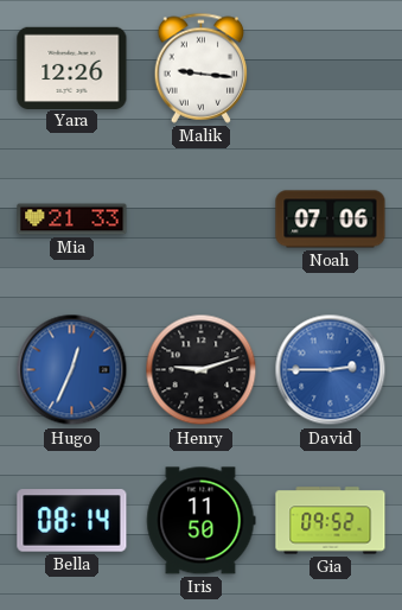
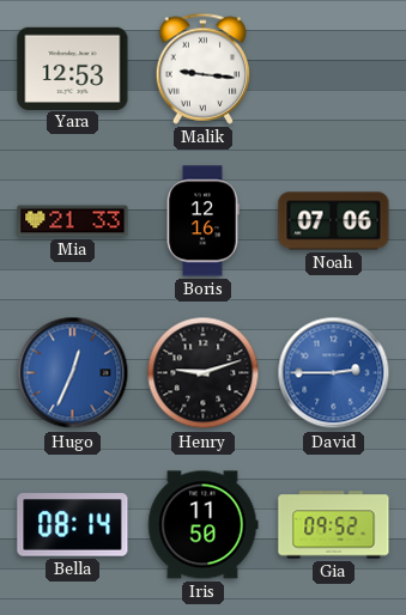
Yara: 12:26 -> 12:53 (73, 68)
Boris: none -> 12:16 (202, 221)
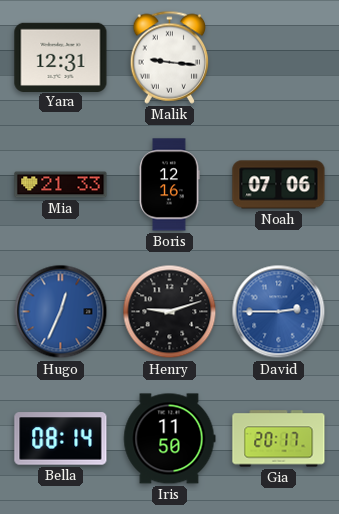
Yara: 12:53 -> 12:31 (61, 57)
Gia: 09:52 -> 20:17 (279, 439)
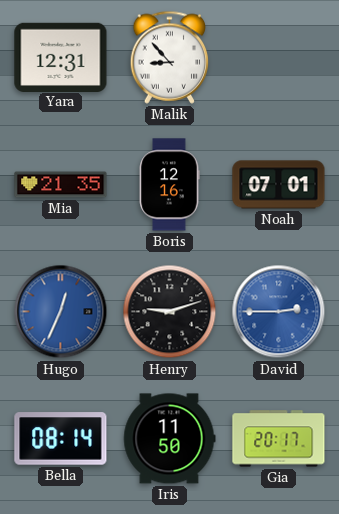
Malik: 9:16 -> 8:53 (170, 57)
Mia: 21:33 -> 21:35 (61, 185)
Noah: 07:06 -> 07:01 (279, 185)
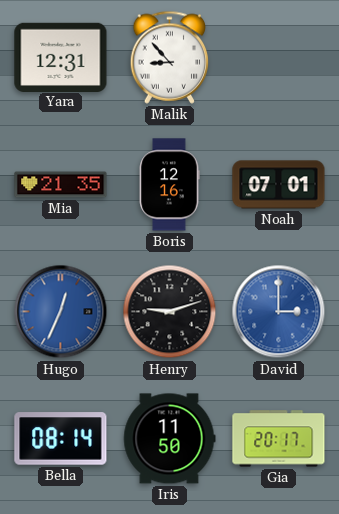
David: 2:45 -> 3:00 (279, 312)
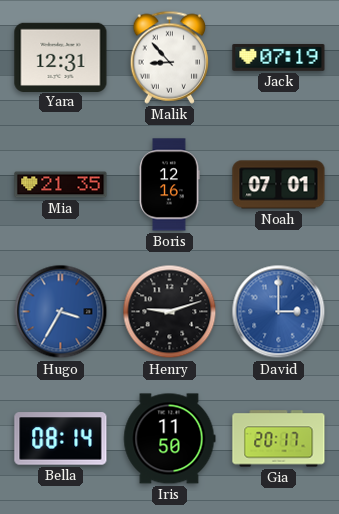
Jack: none -> 07:19 (279, 58)
Hugo: 12:34 -> 3:35 (61, 312)
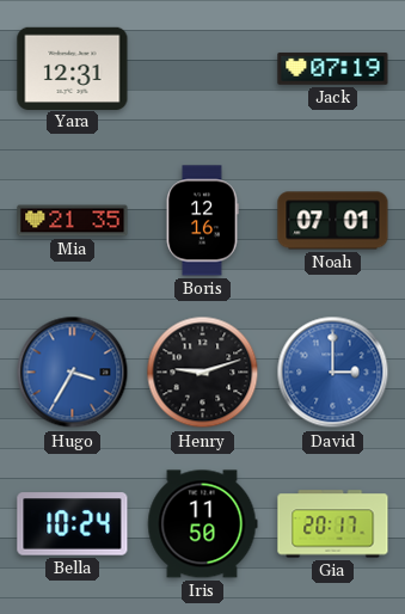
Malik: 8:53 -> none (170, 57)
Bella: 08:14 -> 10:24 (73, 524)
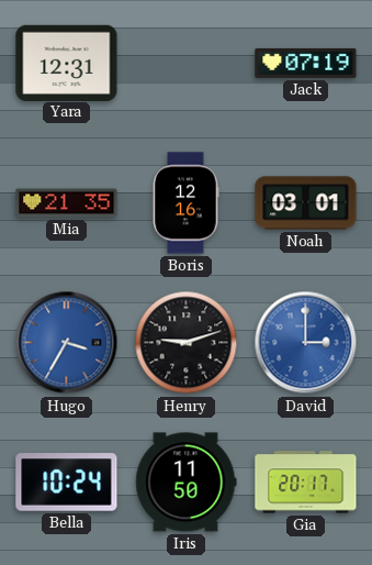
Noah: 07:01 -> 03:01 (306, 203)
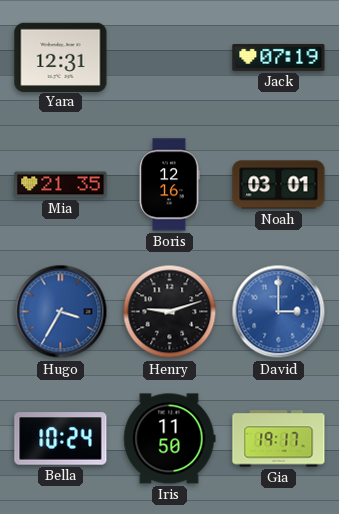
Gia: 20:17 -> 19:17 (279, 439)
